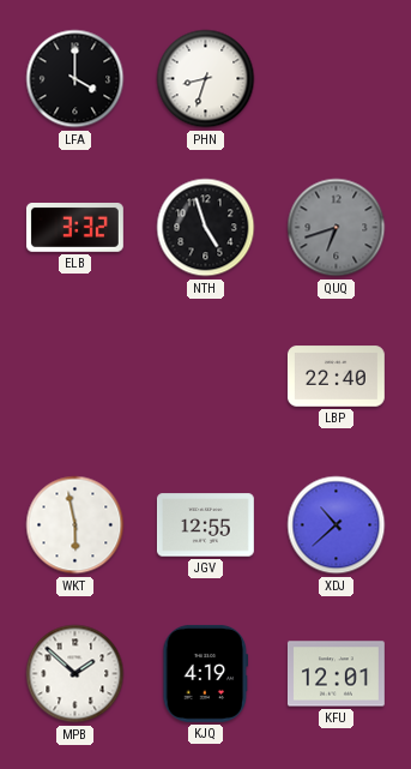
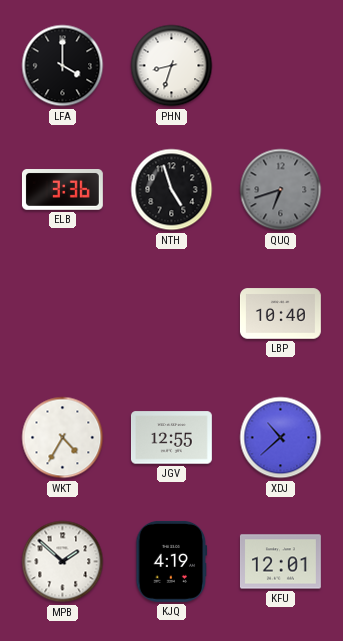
ELB: 3:32 -> 3:36 (62, 190)
LBP: 22:40 -> 10:40 (280, 314)
WKT: 5:58 -> 4:35 (63, 438)
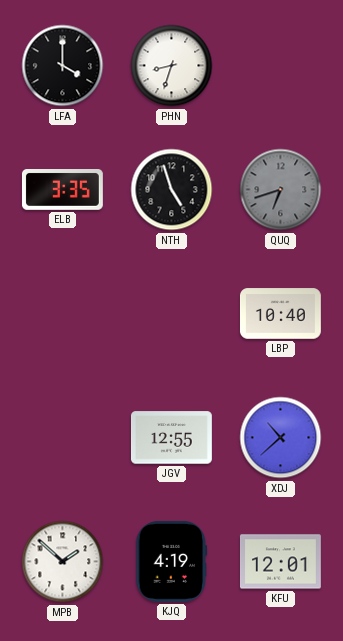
ELB: 3:36 -> 3:35 (62, 190)
WKT: 4:35 -> none (63, 438)
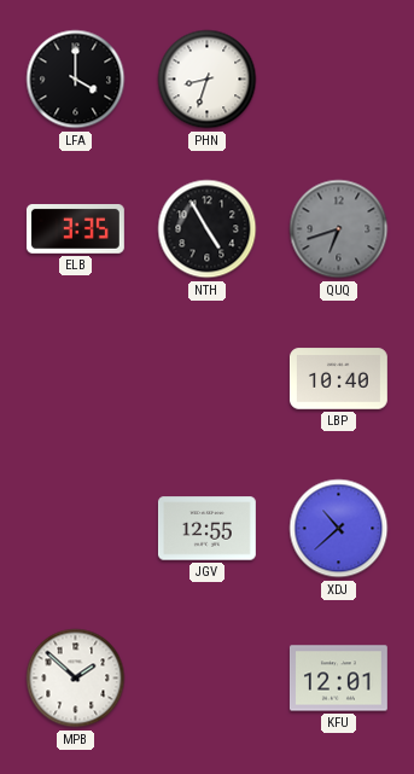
NTH: 4:57 -> 4:55 (208, 229)
KJQ: 4:19 -> none (172, 561)
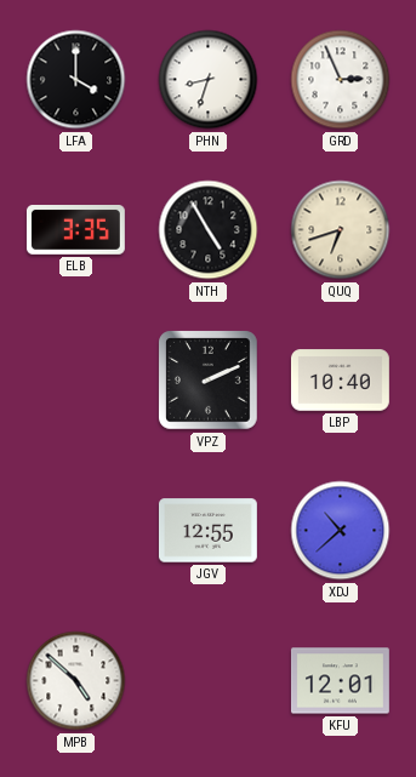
GRD: none -> 2:56 (341, 80)
QUQ dial: grey -> cream (341, 230)
VPZ: none -> 2:11 (209, 381)
MPB: 1:52 -> 4:52 (76, 681)
